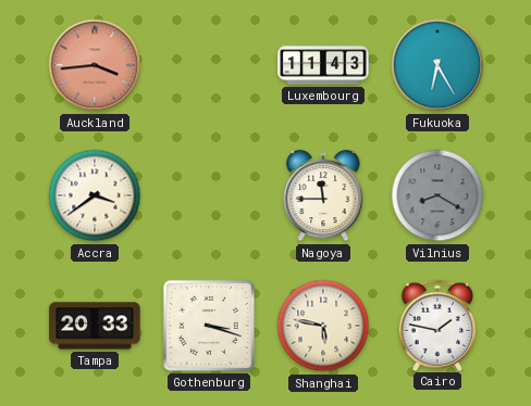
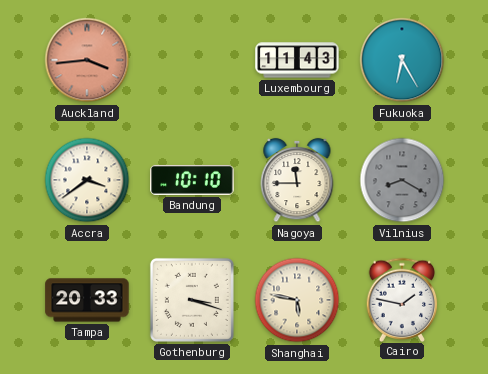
Bandung: none -> 10:10 (192, 180)
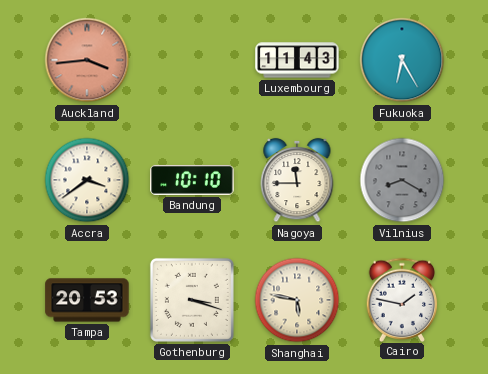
Tampa: 20:33 -> 20:53 (87, 300)
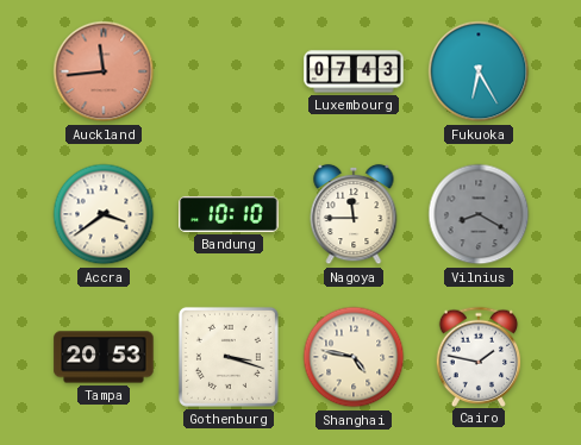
Auckland: 3:44 -> 11:44 (104, 71)
Luxembourg: 11:43 -> 07:43 (354, 71)
Shanghai: 5:47 -> 4:47 (354, 357)
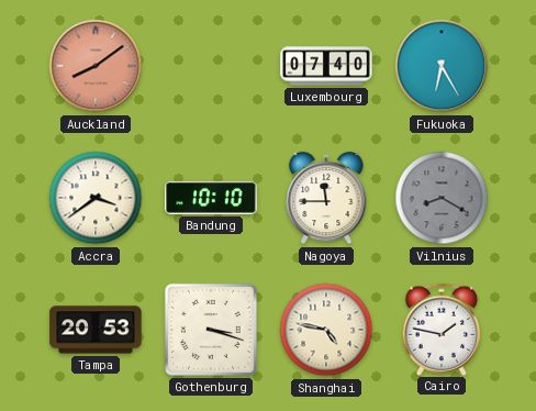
Auckland: 11:44 -> 8:09 (96, 66)
Luxembourg: 07:43 -> 07:40 (326, 66)
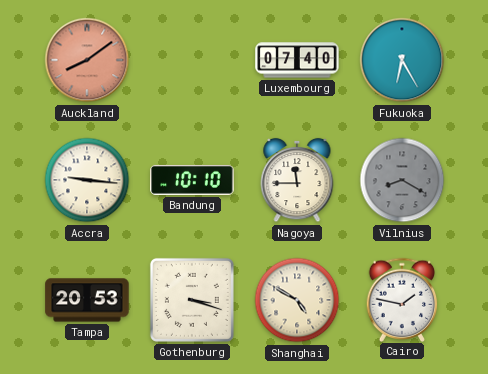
Accra: 3:39 -> 9:16 (87, 180)
Shanghai: 4:47 -> 4:50 (297, 300)
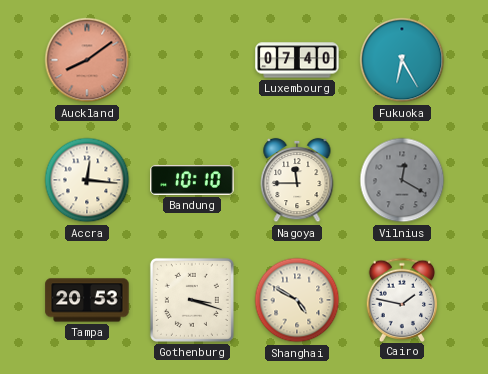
Accra: 9:16 -> 12:16 (87, 180)
Vilnius: 8:20 -> 12:20 (402, 180)
